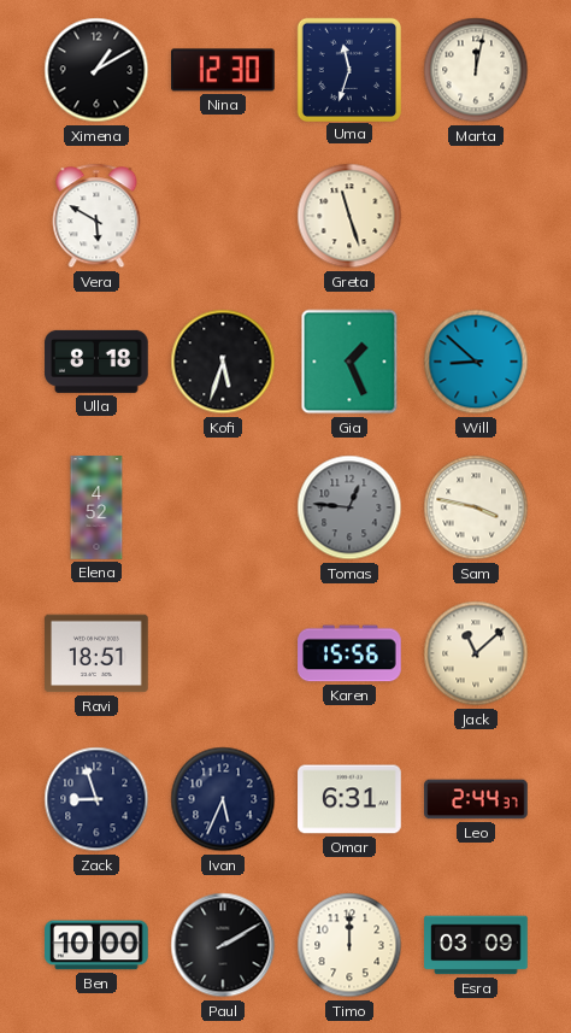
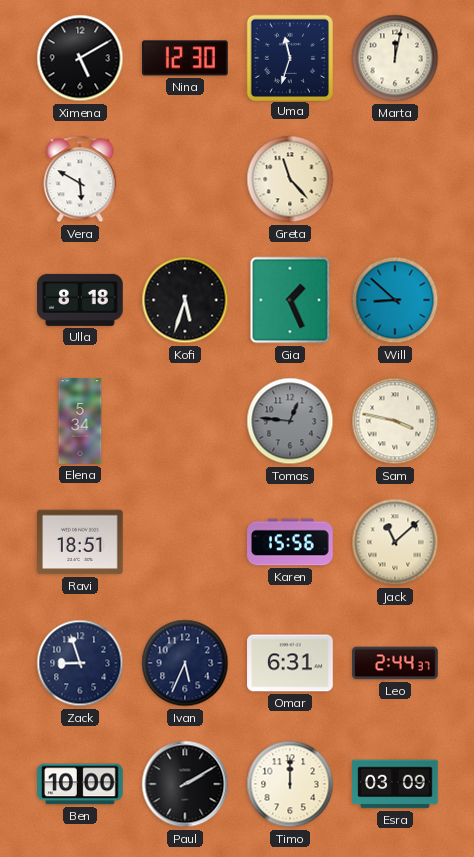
Ximena: 1:10 -> 5:10 (80, 58)
Greta: 11:27 -> 11:23 (290, 179)
Elena: 4:52 -> 5:34 (80, 421)
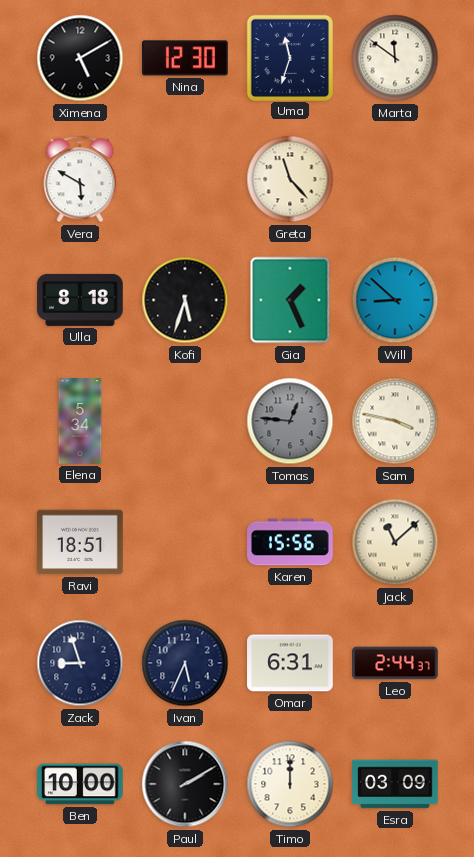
Marta: 12:02 -> 11:51 (395, 58)
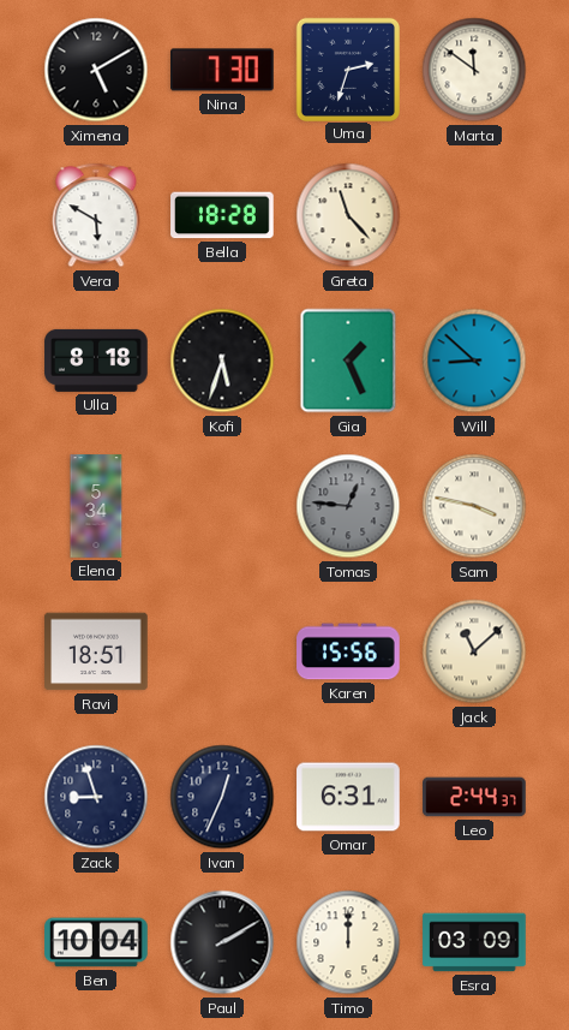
Nina: 12:30 -> 7:30 (222, 70)
Uma: 11:33 -> 2:33 (347, 69)
Bella: none -> 18:28 (222, 215)
Ivan: 5:34 -> 12:34 (222, 797)
Ben: 10:00 -> 10:04 (96, 942)
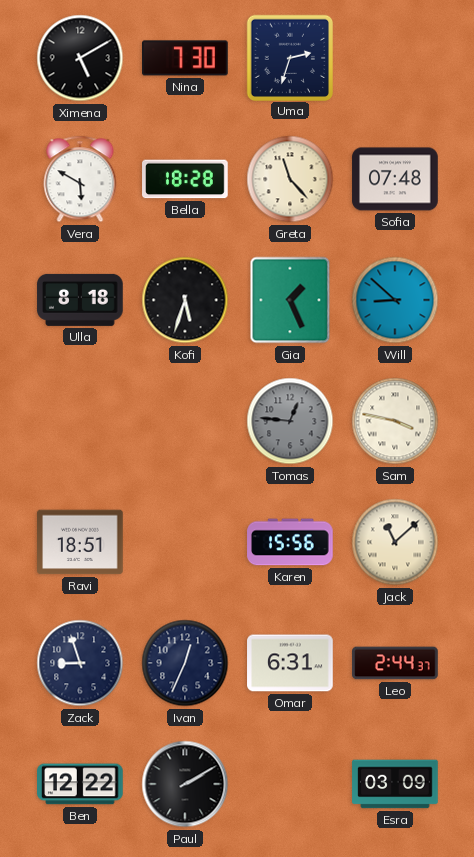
Marta: 11:51 -> none (474, 70)
Sofia: none -> 07:48 (395, 179)
Elena: 5:34 -> none (96, 506)
Ben: 10:04 -> 12:22 (80, 784)
Timo: 12:00 -> none (348, 942)
